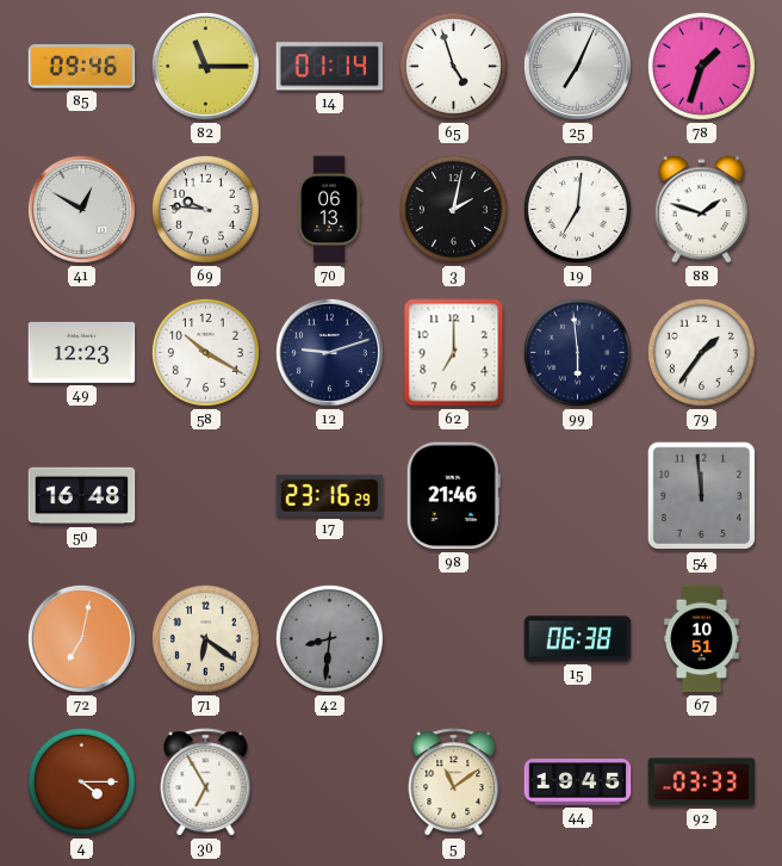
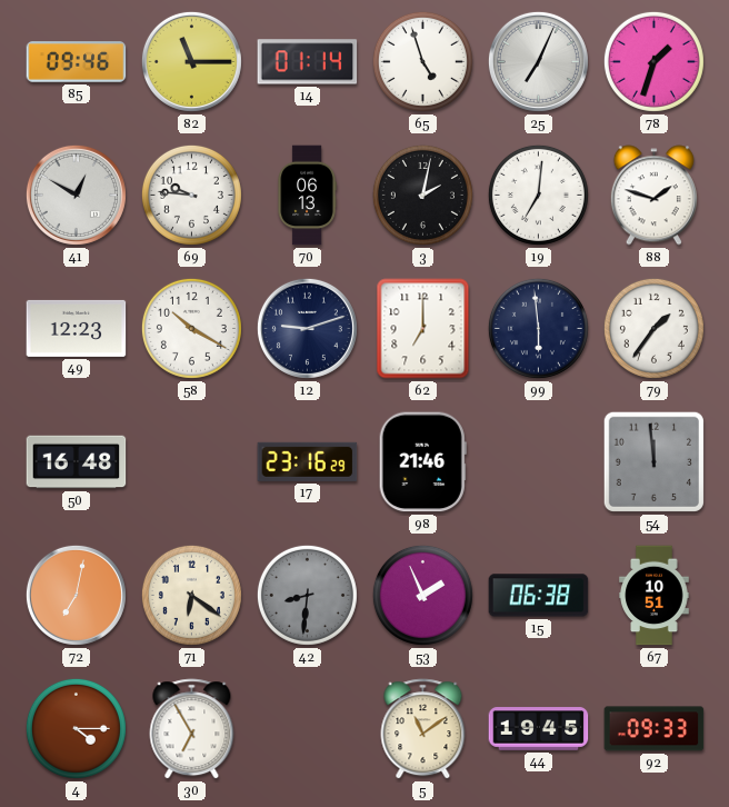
53: none -> 1:56 (422, 595)
92: 03:33 -> 09:33 (655, 729)
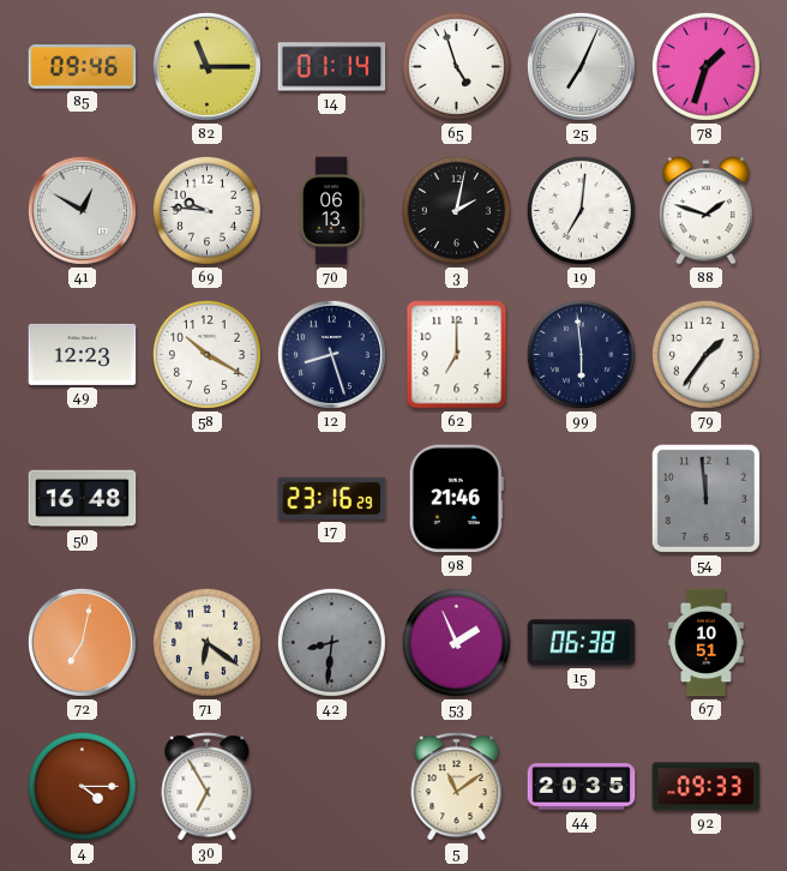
12: 9:12 -> 8:27 (331, 354)
44: 19:45 -> 20:35 (582, 787)
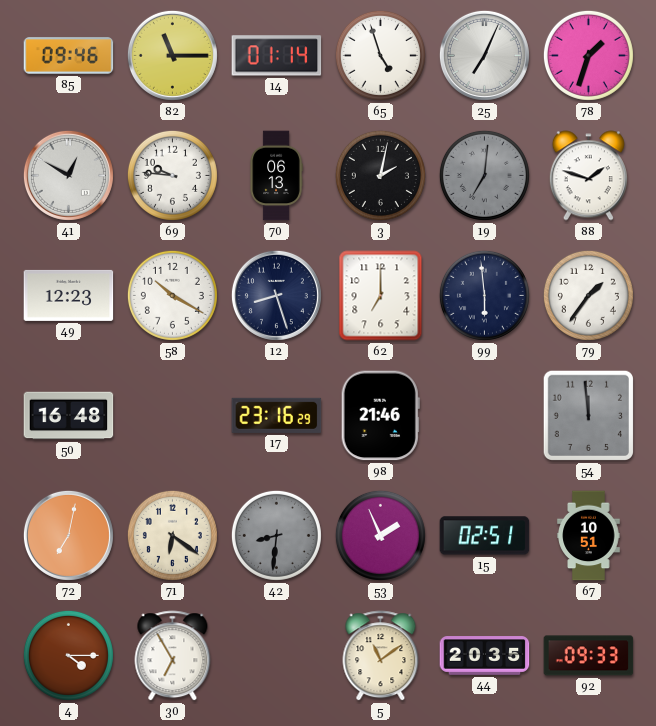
19 dial: white -> grey (484, 175)
15: 06:38 -> 02:51 (485, 536)
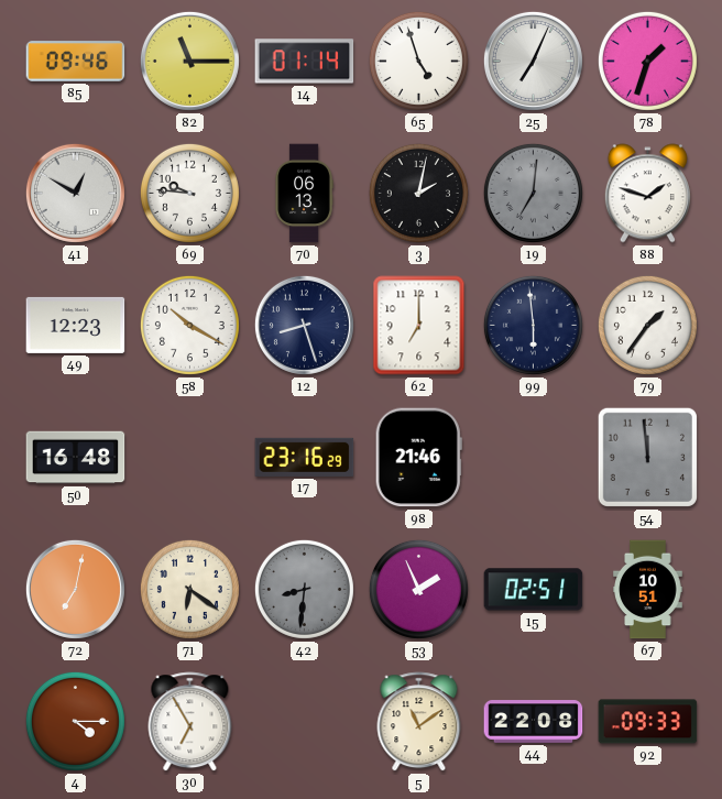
44: 20:35 -> 22:08 (534, 722)
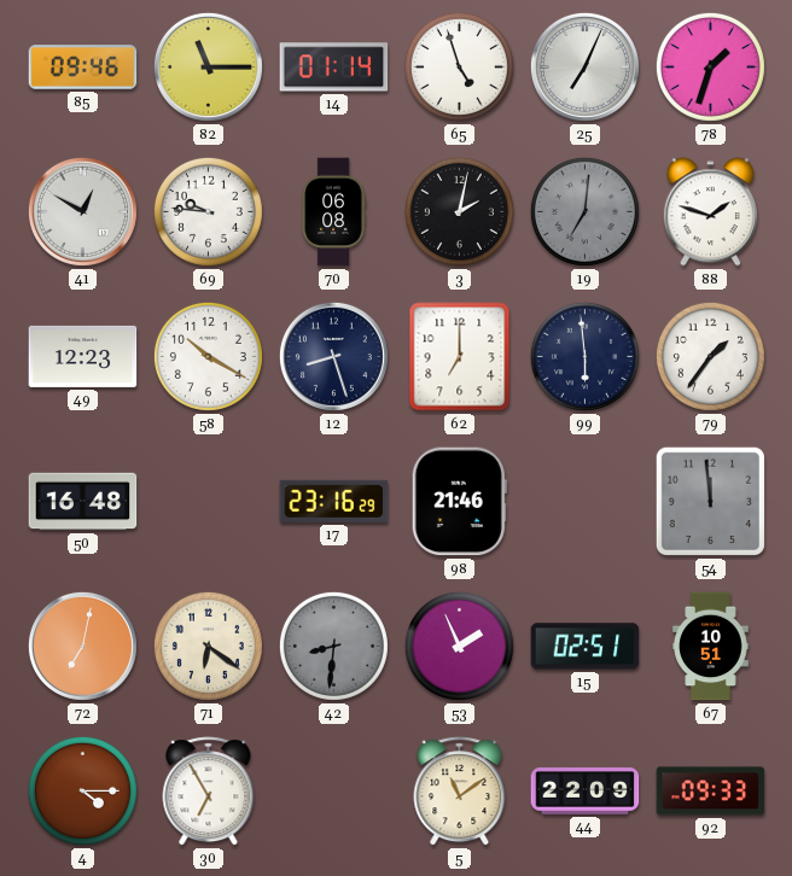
70: 06:13 -> 06:08 (333, 212)
44: 22:08 -> 22:09 (586, 792)
